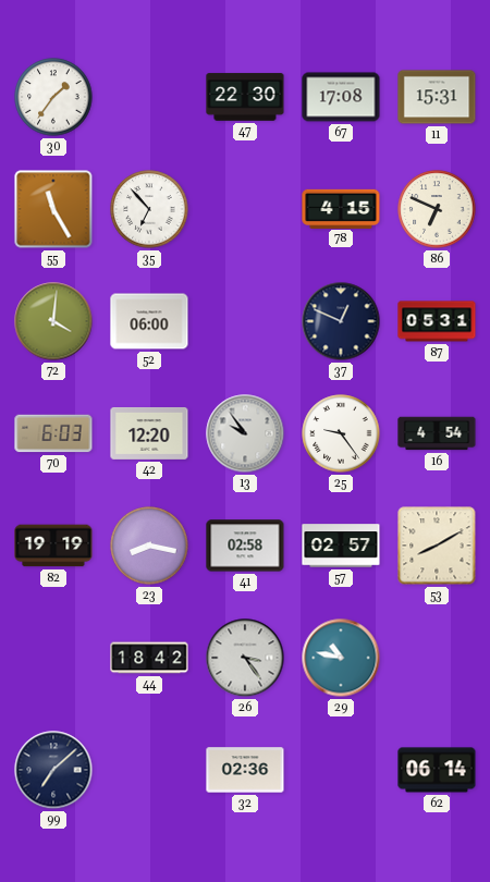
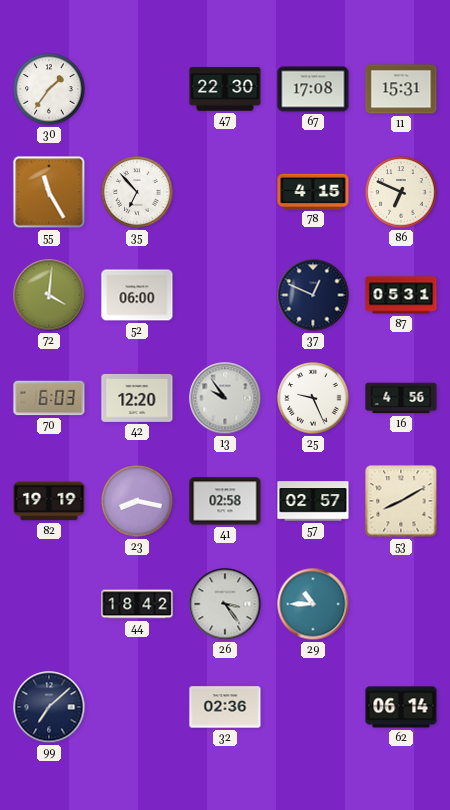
25: 9:24 -> 9:26 (313, 398)
16: 4:54 -> 4:56 (401, 398)
29: 10:47 -> 10:45 (313, 604)
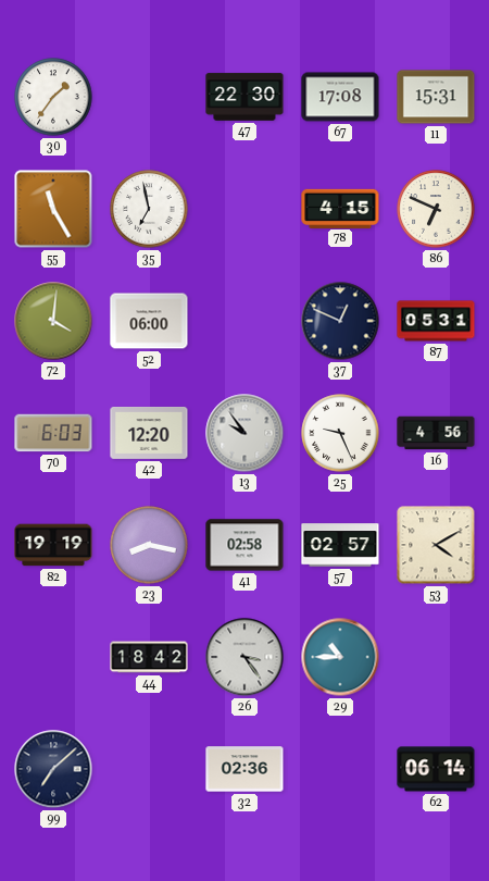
35: 6:53 -> 6:58 (149, 209)
53: 8:10 -> 4:10 (436, 545)
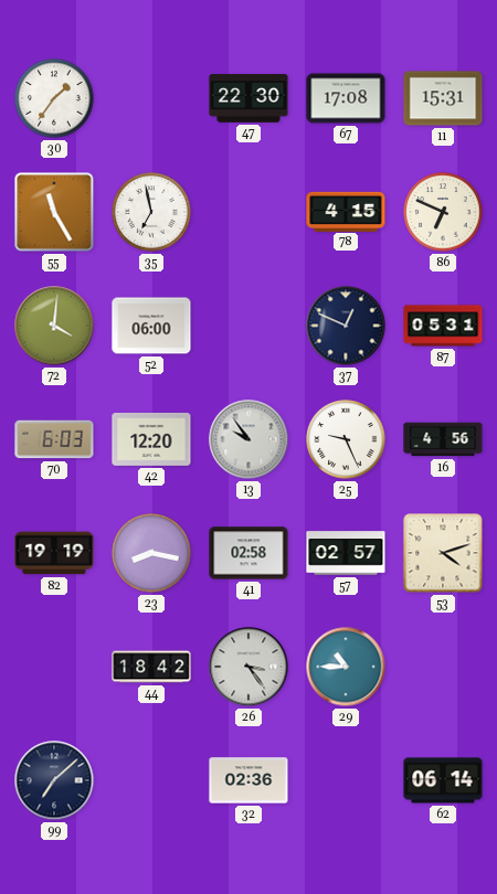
53: 4:10 -> 4:12 (443, 553)
